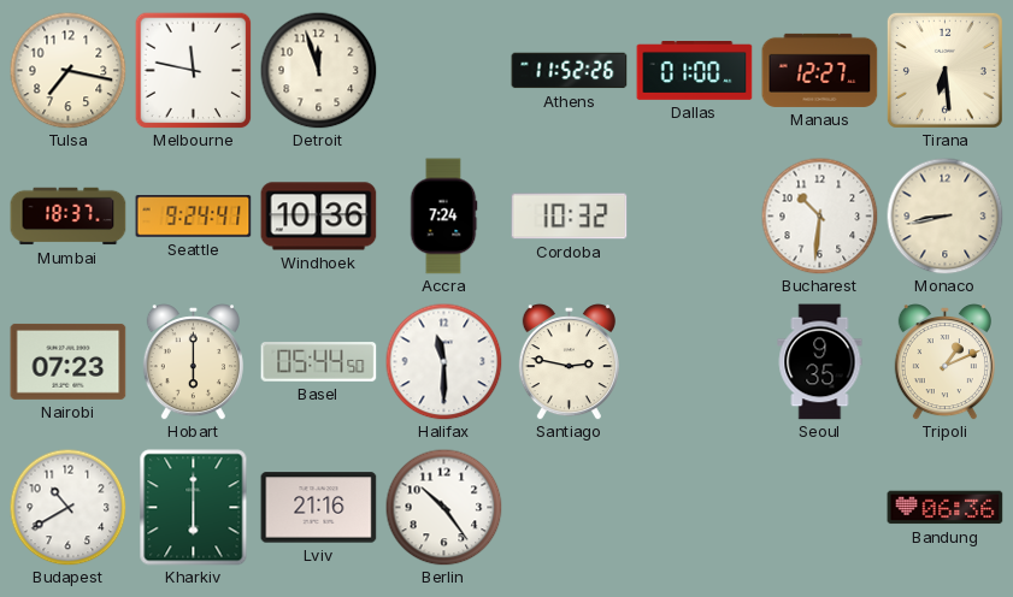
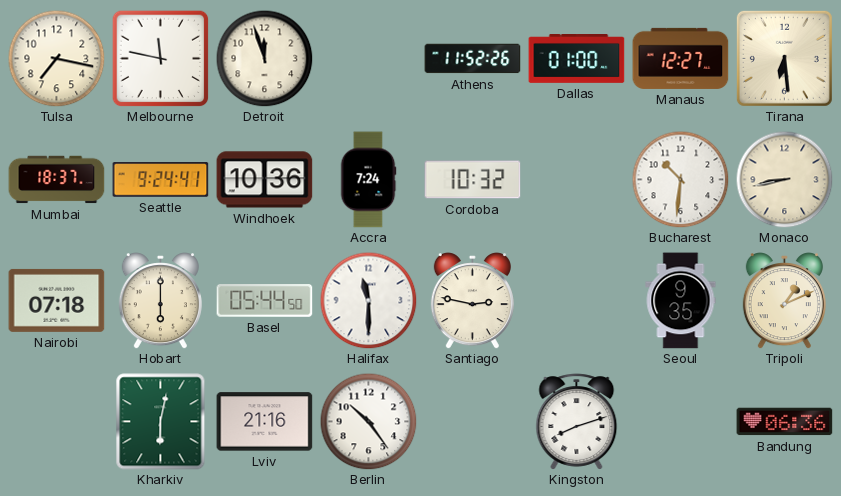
Nairobi: 07:23 -> 07:18 (57, 300)
Budapest: 10:40 -> none (67, 507)
Kharkiv: 6:00 -> 6:02 (161, 422)
Kingston: none -> 8:12 (577, 422)
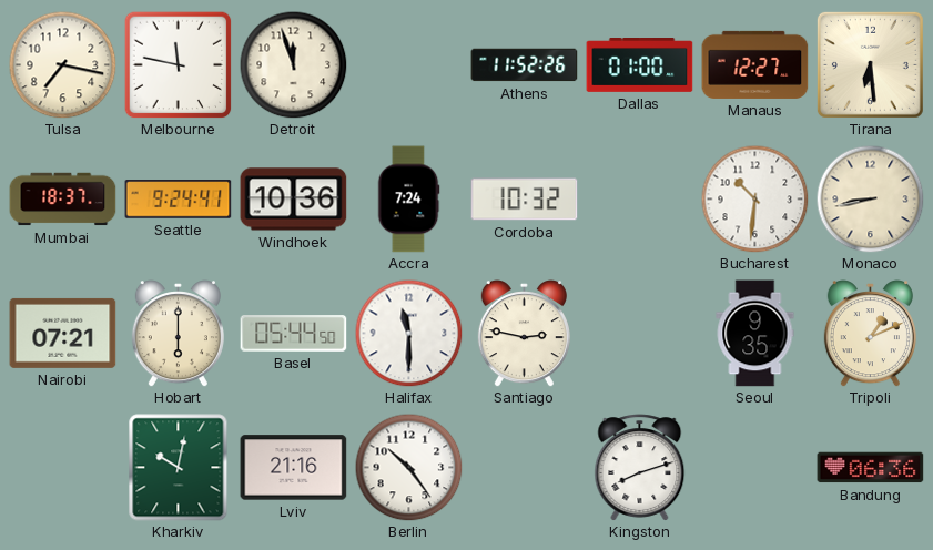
Nairobi: 07:18 -> 07:21 (63, 333)
Kharkiv: 6:02 -> 10:02 (179, 468)
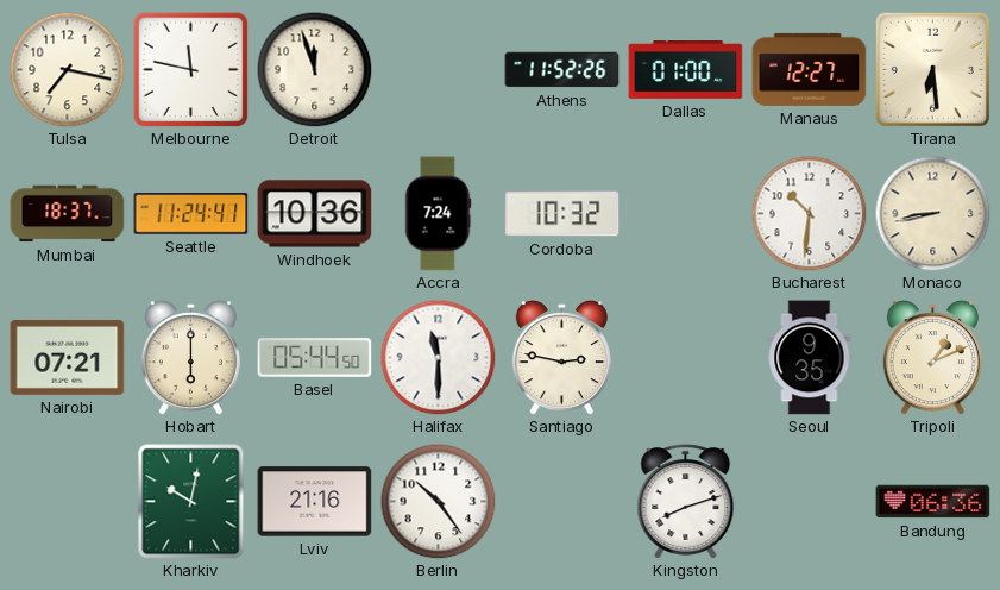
Seattle: 9:24 -> 11:24 (191, 214)
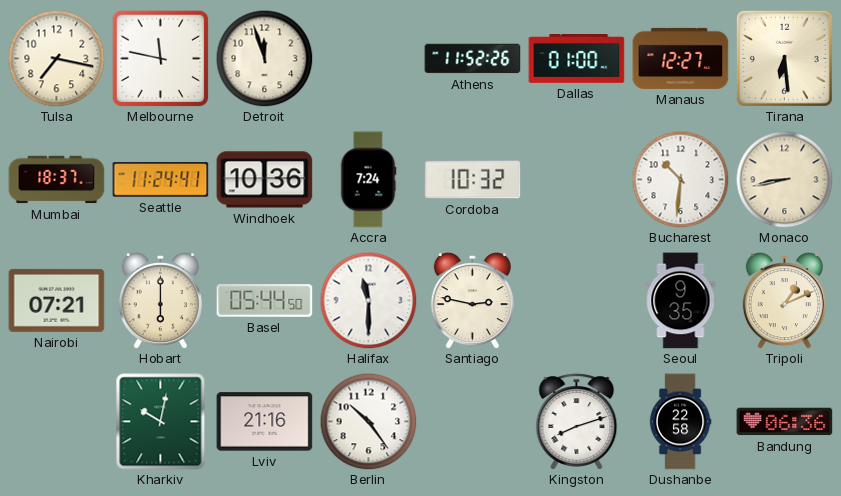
Dushanbe: none -> 22:58 (680, 422)
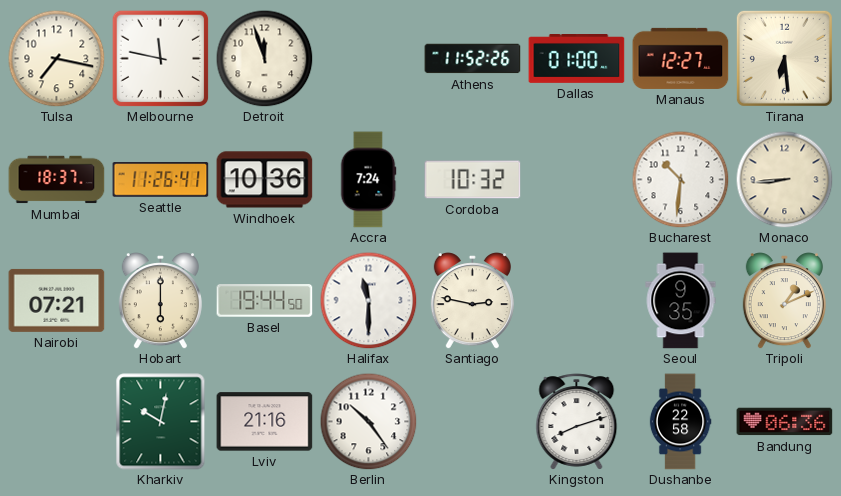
Seattle: 11:24 -> 11:26 (161, 180)
Monaco: 8:43 -> 8:44 (784, 179)
Basel: 05:44 -> 19:44 (265, 301)
